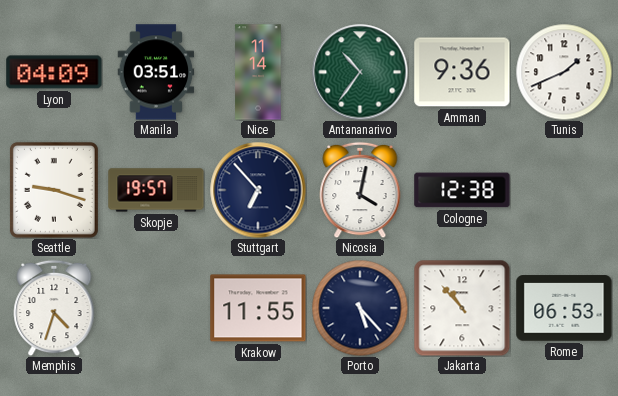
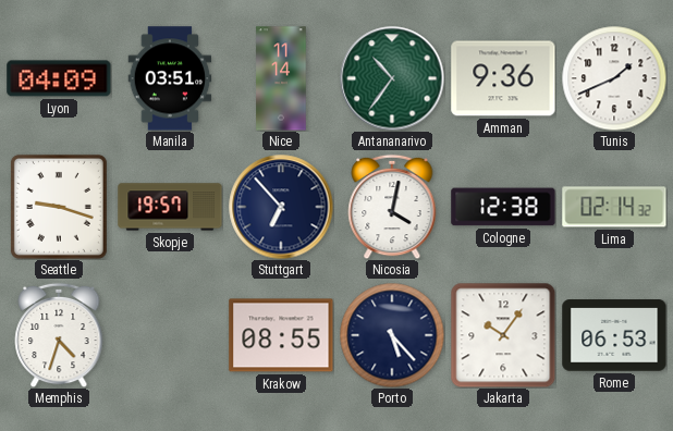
Lima: none -> 02:14 (614, 207)
Krakow: 11:55 -> 08:55 (281, 335)
Jakarta: 10:53 -> 10:06 (503, 335)
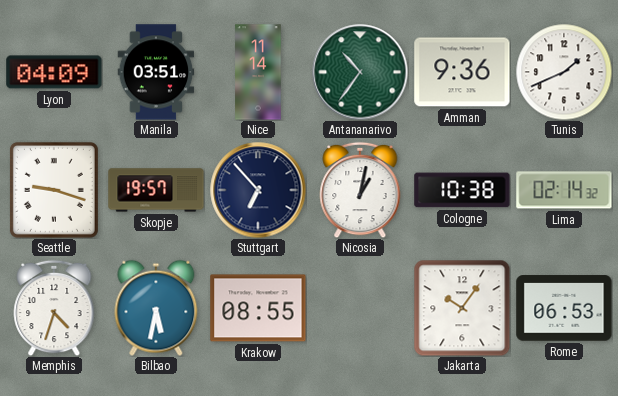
Nicosia: 4:02 -> 1:02 (360, 190)
Cologne: 12:38 -> 10:38 (462, 190)
Bilbao: none -> 5:32 (156, 308)
Porto: 5:23 -> none (392, 335)
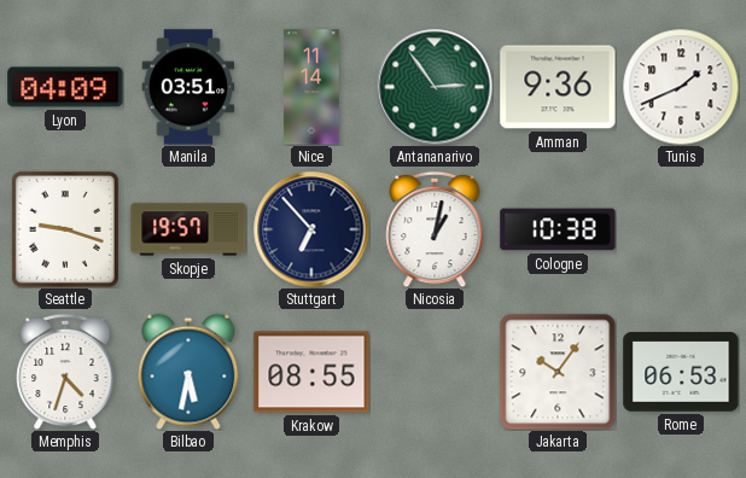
Antananarivo: 10:36 -> 2:54 (435, 87)
Lima: 02:14 -> none (564, 190)
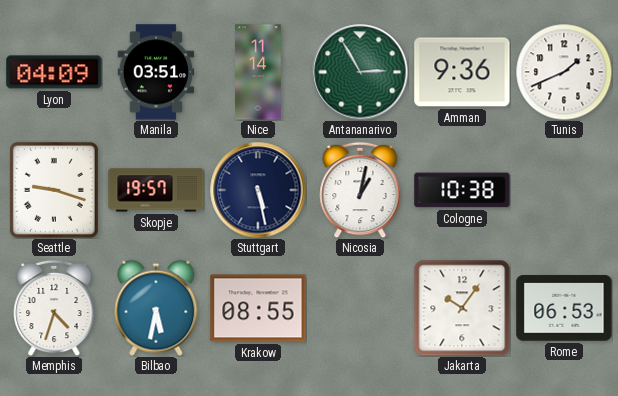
Antananarivo: 2:54 -> 2:55 (360, 72)
Stuttgart: 6:53 -> 5:28 (258, 190)
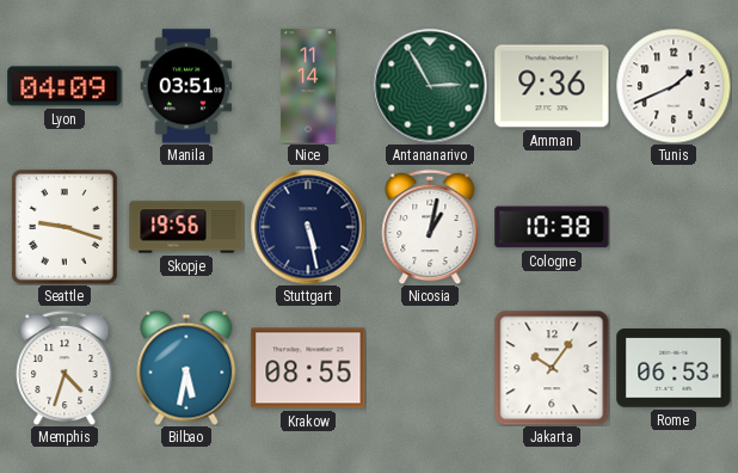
Skopje: 19:57 -> 19:56 (186, 227)
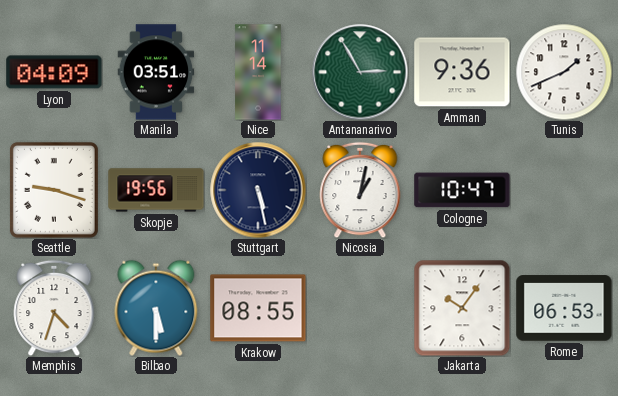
Cologne: 10:38 -> 10:47 (462, 190)
Bilbao: 5:32 -> 5:30 (156, 308)
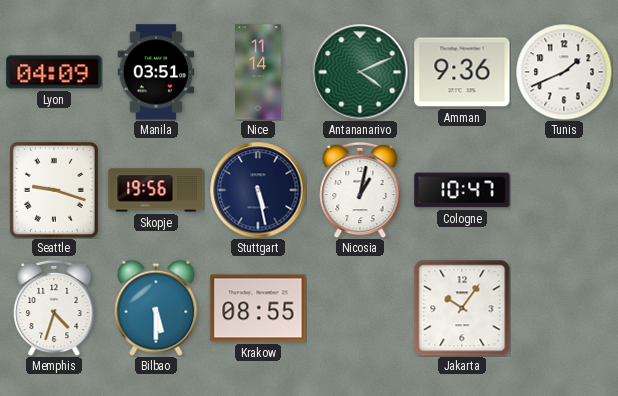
Antananarivo: 2:55 -> 4:11 (360, 72)
Rome: 06:53 -> none (564, 308)
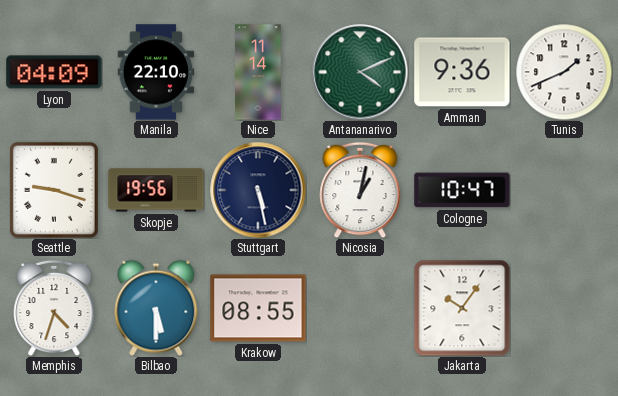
Manila: 03:51 -> 22:10 (156, 72)
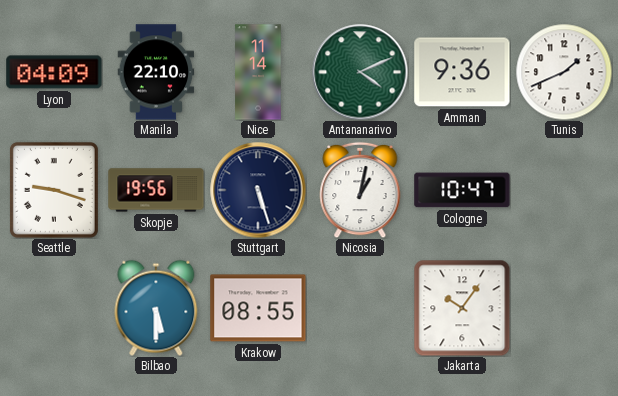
Stuttgart: 5:28 -> 5:27 (258, 190)
Memphis: 4:33 -> none (54, 308)
